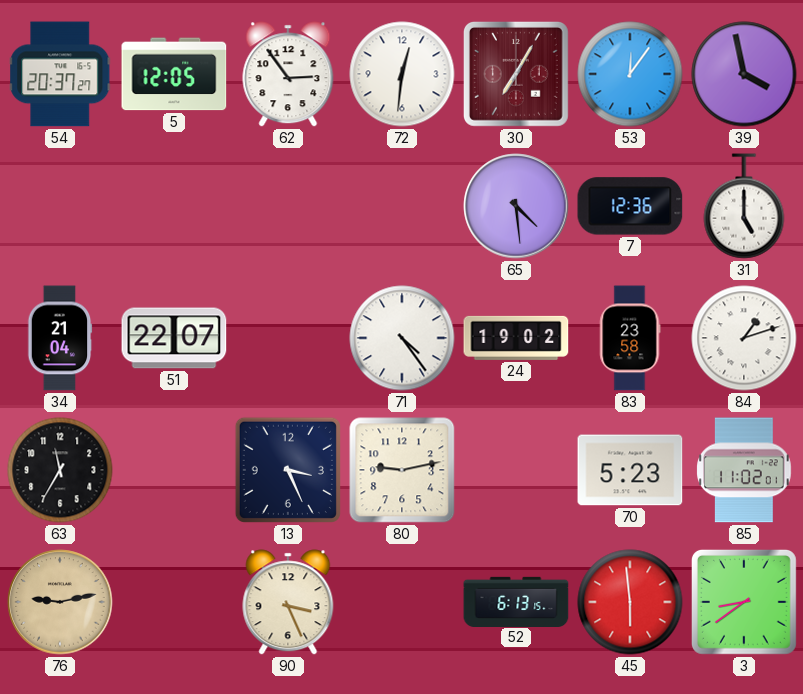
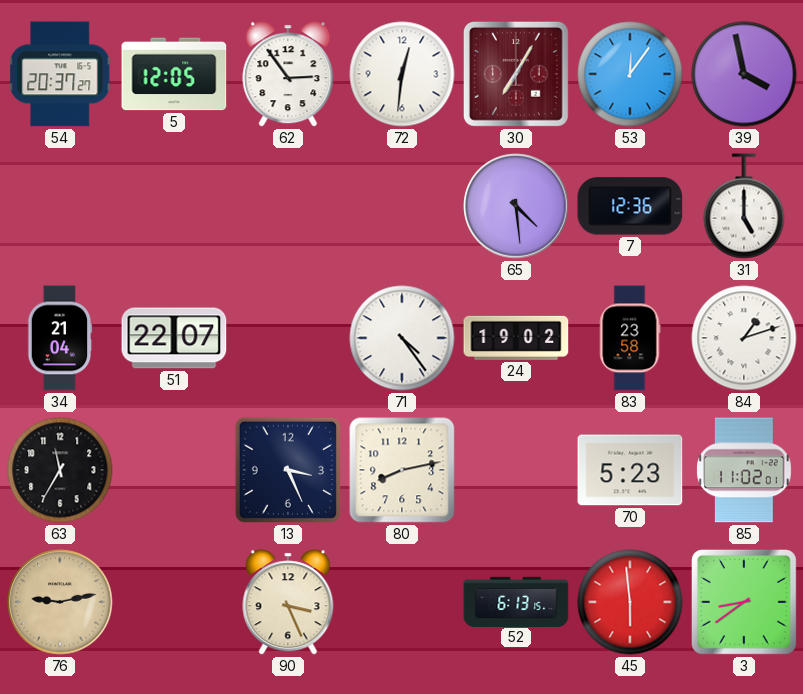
80: 9:13 -> 8:13 (402, 470)
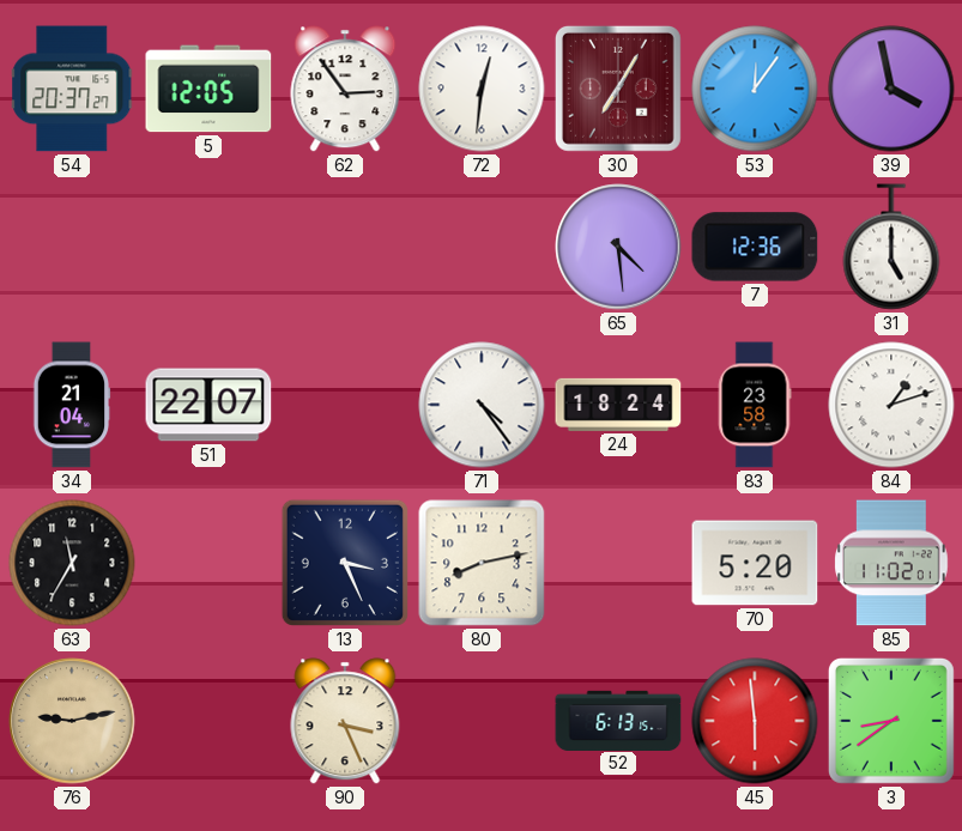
24: 19:02 -> 18:24 (618, 405)
70: 5:23 -> 5:20 (755, 563)
